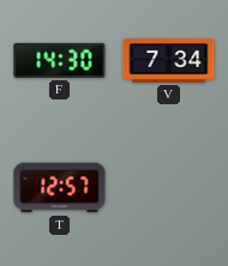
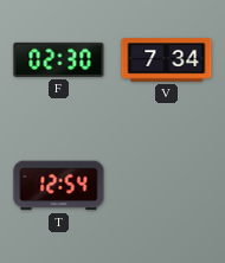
F: 14:30 -> 02:30 (59, 59)
T: 12:57 -> 12:54 (59, 186)
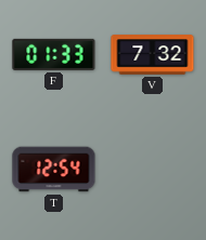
F: 02:30 -> 01:33 (54, 54)
V: 7:34 -> 7:32 (153, 55)
